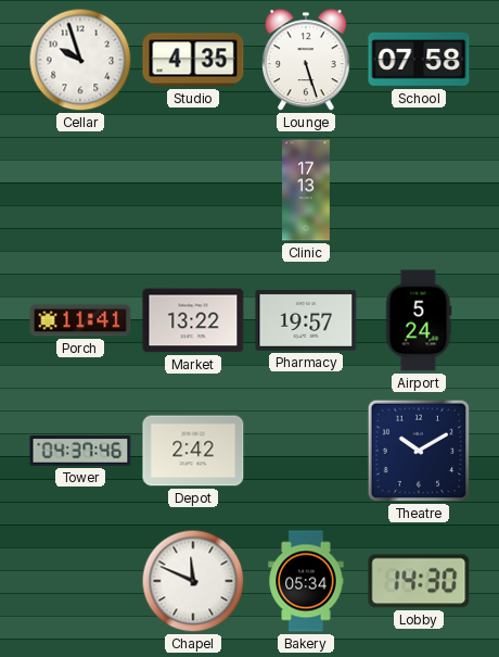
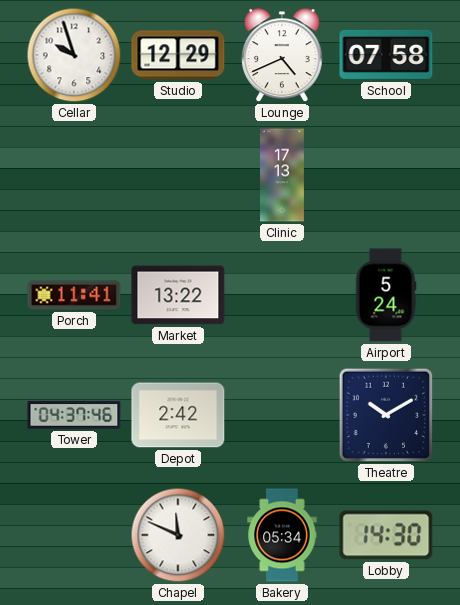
Studio: 4:35 -> 12:29 (178, 55)
Lounge: 5:27 -> 4:41 (283, 56)
Pharmacy: 19:57 -> none (306, 320)
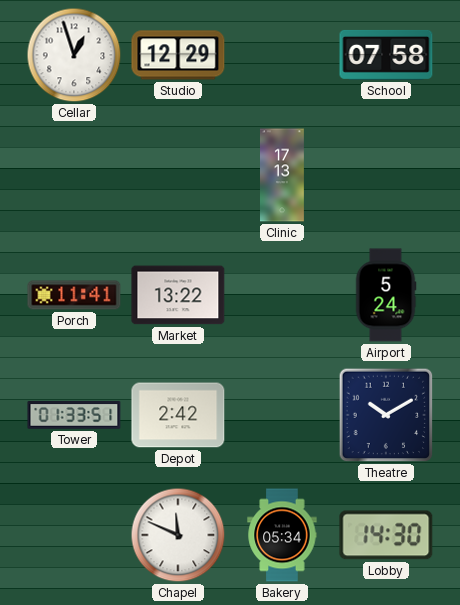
Cellar: 9:57 -> 12:57 (74, 55)
Lounge: 4:41 -> none (283, 56)
Tower: 04:37 -> 01:33 (74, 416)
